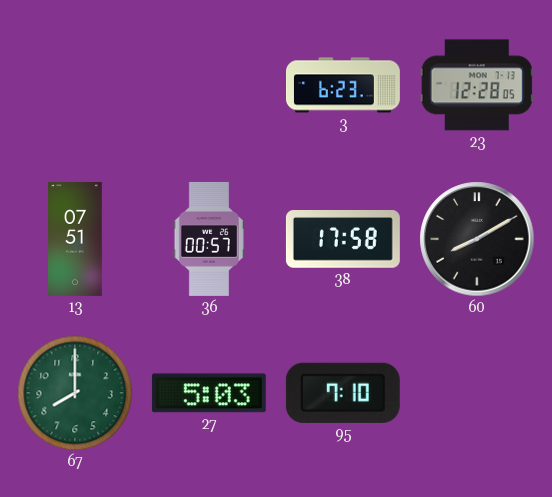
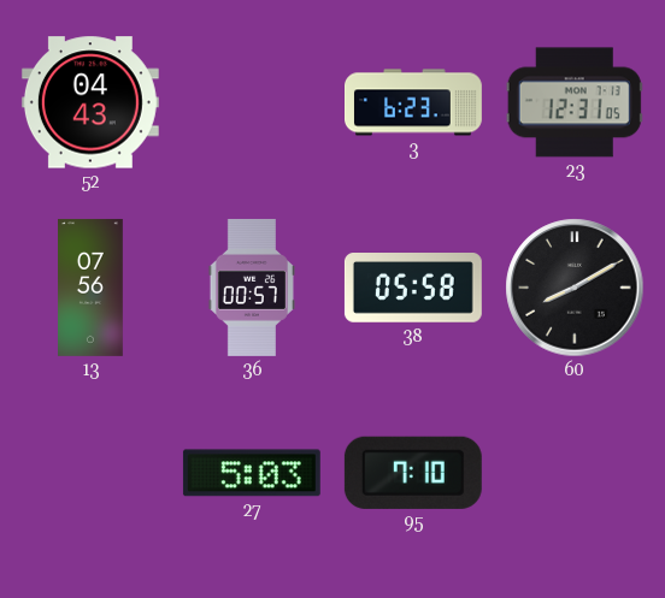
52: none -> 04:43 (90, 102)
23: 12:28 -> 12:31 (575, 102)
13: 07:51 -> 07:56 (92, 288)
38: 17:58 -> 05:58 (413, 289)
67: 8:00 -> none (75, 393)
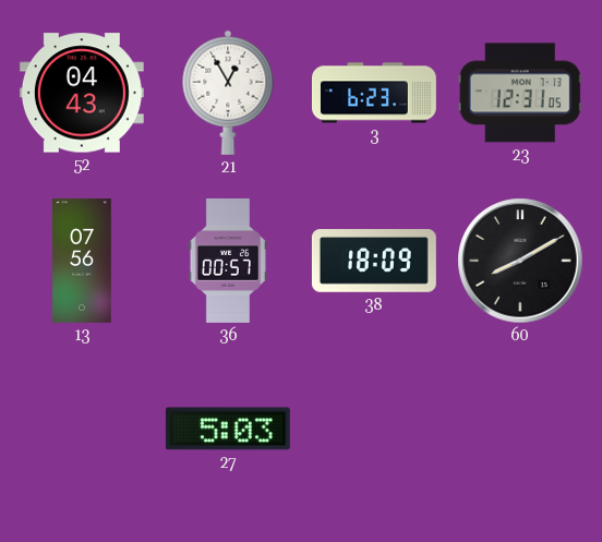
21: none -> 12:55 (228, 93)
38: 05:58 -> 18:09 (374, 262)
95: 7:10 -> none (413, 473)
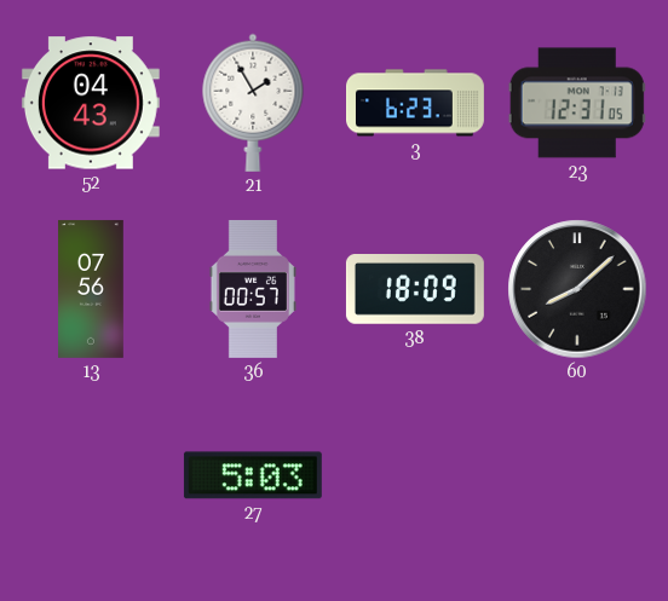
21: 12:55 -> 1:55 (253, 103)
60: 8:10 -> 8:08 (577, 289)
